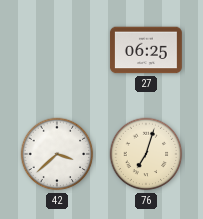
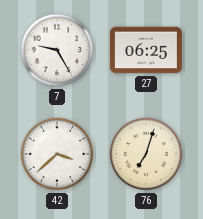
7: none -> 9:25 (57, 50)
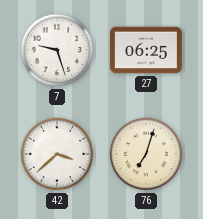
7: 9:25 -> 9:27 (57, 50)
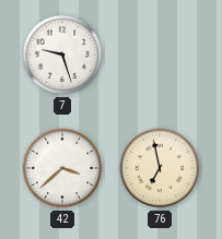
27: 06:25 -> none (146, 50)
76: 7:03 -> 6:58 (160, 168)
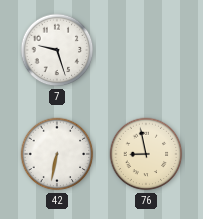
42: 3:38 -> 6:32 (57, 154)
76: 6:58 -> 8:58 (146, 154)
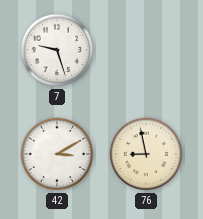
42: 6:32 -> 3:10 (57, 154)
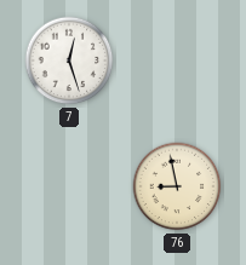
7: 9:27 -> 12:27 (69, 61)
42: 3:10 -> none (57, 154)
